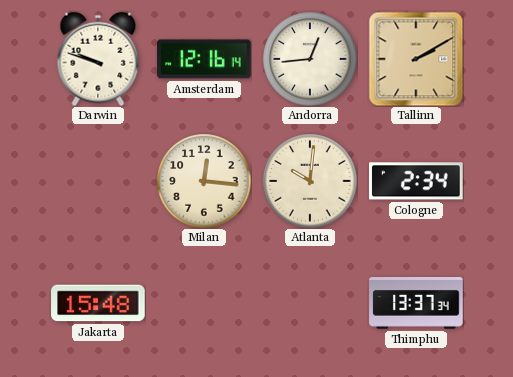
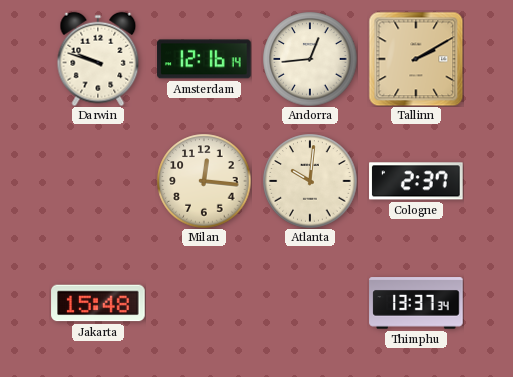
Cologne: 2:34 -> 2:37 (416, 181)
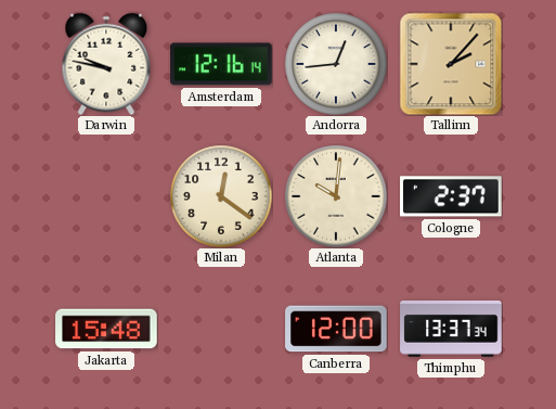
Darwin: 9:48 -> 9:47 (106, 64)
Tallinn: 2:10 -> 2:07 (451, 64)
Milan: 12:16 -> 12:21 (221, 196)
Canberra: none -> 12:00 (336, 329)
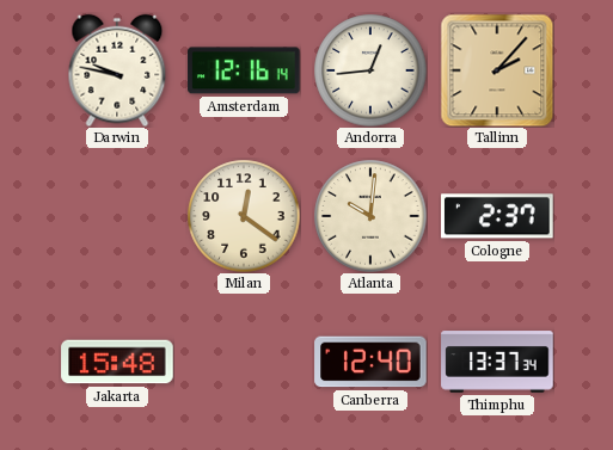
Canberra: 12:00 -> 12:40 (370, 362)
